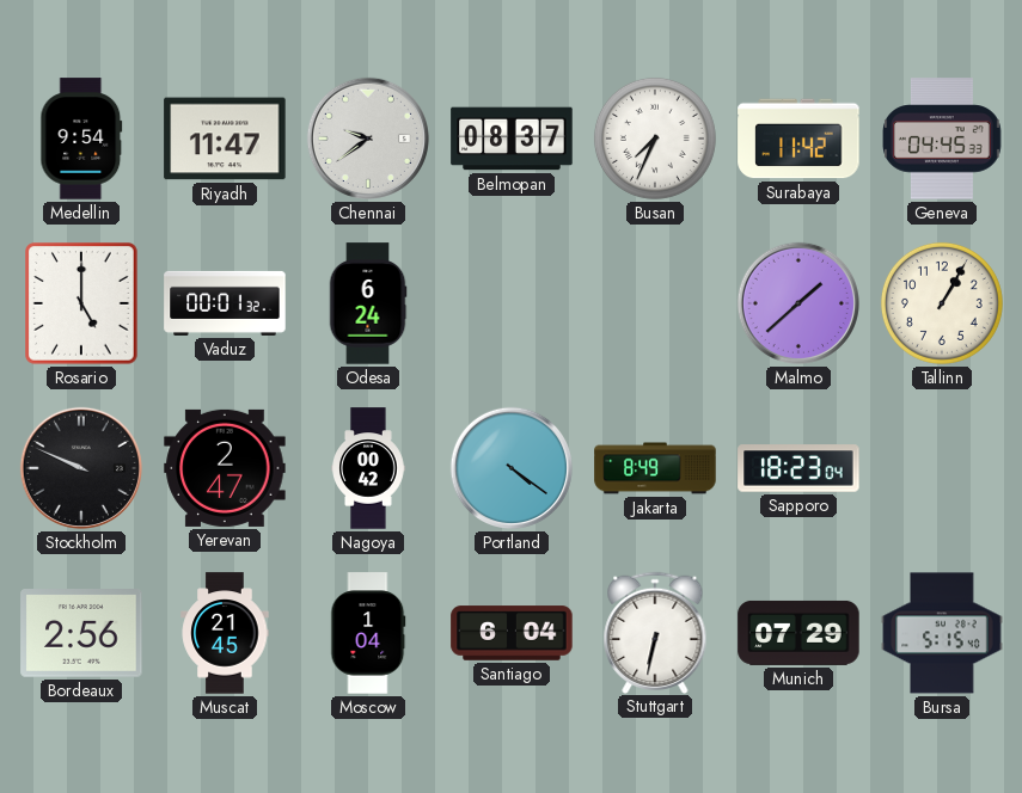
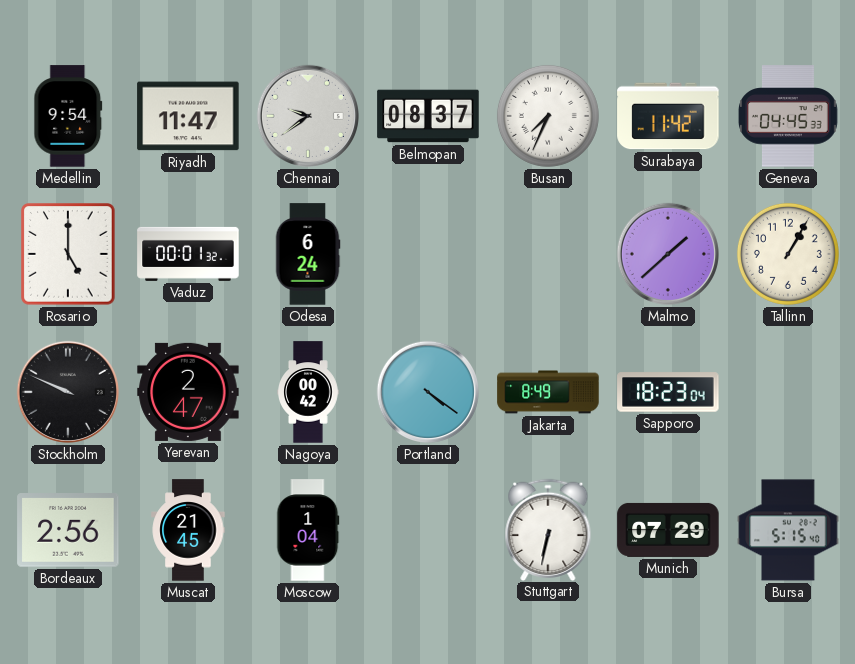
Santiago: 6:04 -> none (512, 633)
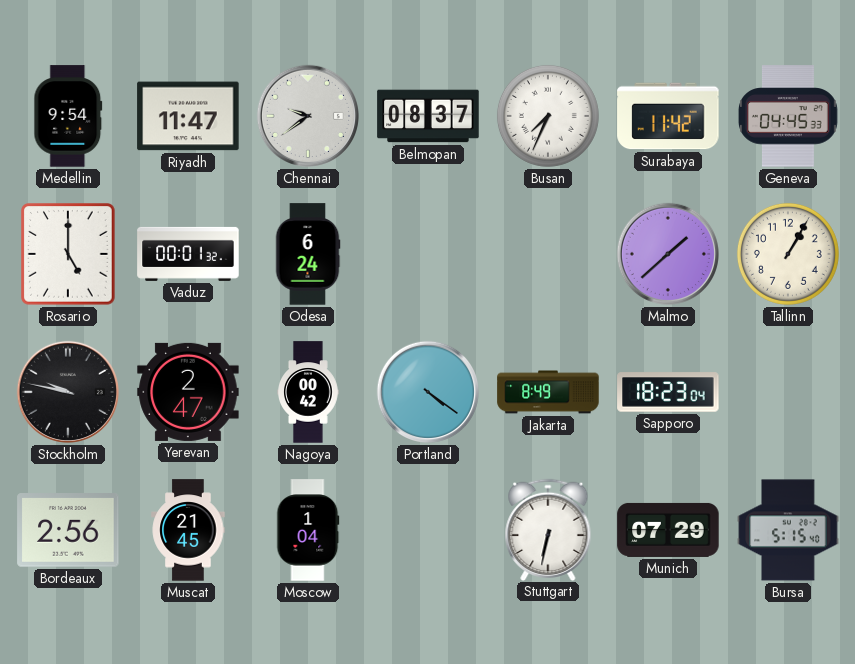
Stockholm: 9:49 -> 9:47 (68, 392)
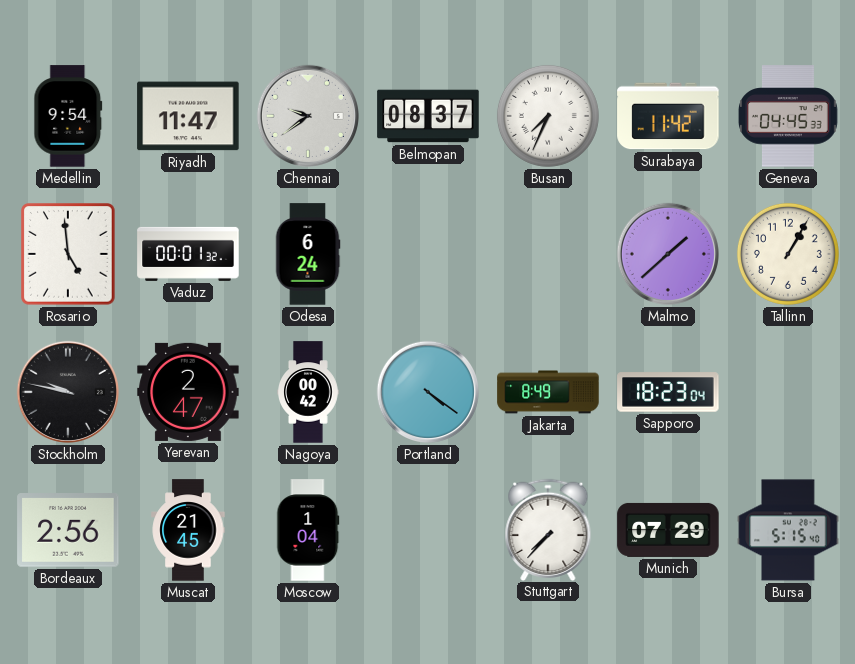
Rosario: 5:00 -> 4:59 (68, 254)
Stuttgart: 6:32 -> 7:37 (548, 529)
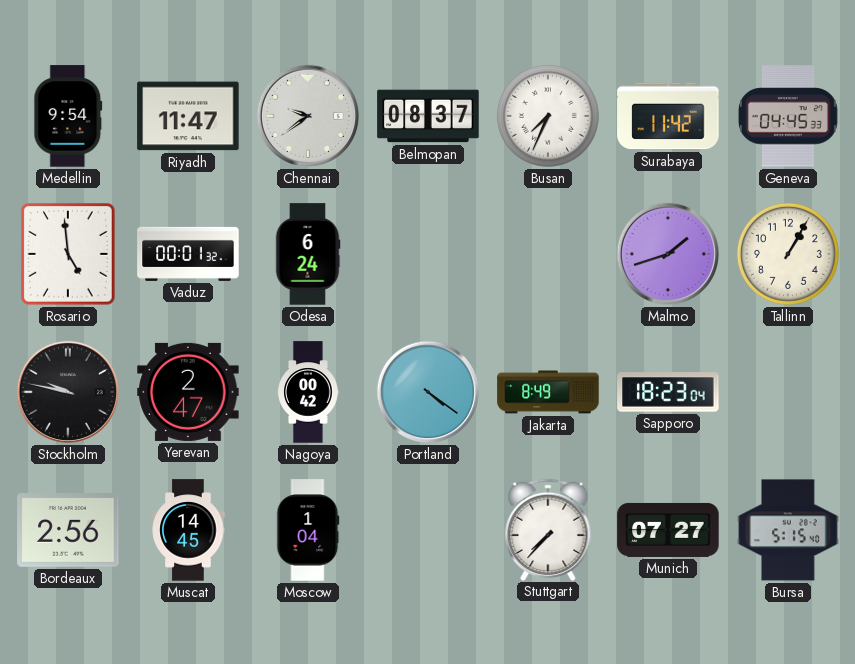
Malmo: 1:38 -> 1:42 (668, 254)
Muscat: 21:45 -> 14:45 (188, 530)
Munich: 07:29 -> 07:27 (668, 530)
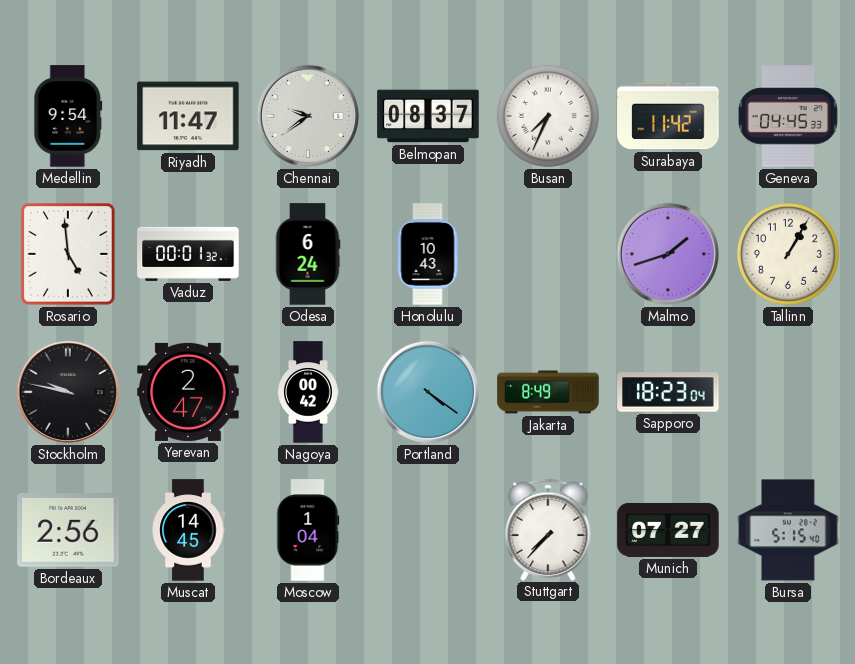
Honolulu: none -> 10:43 (428, 254)
